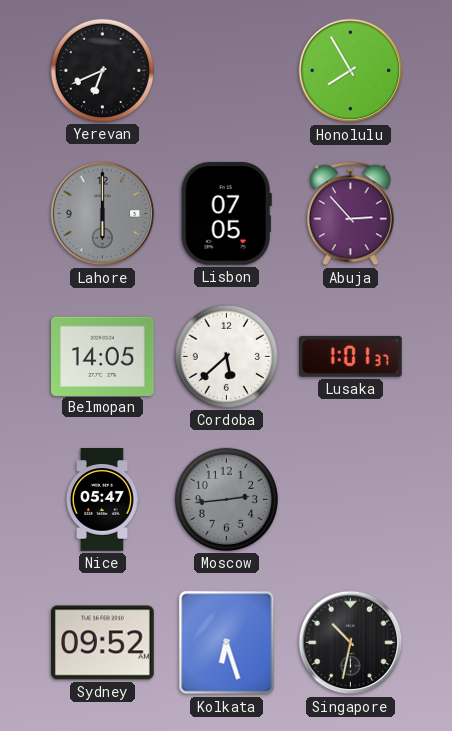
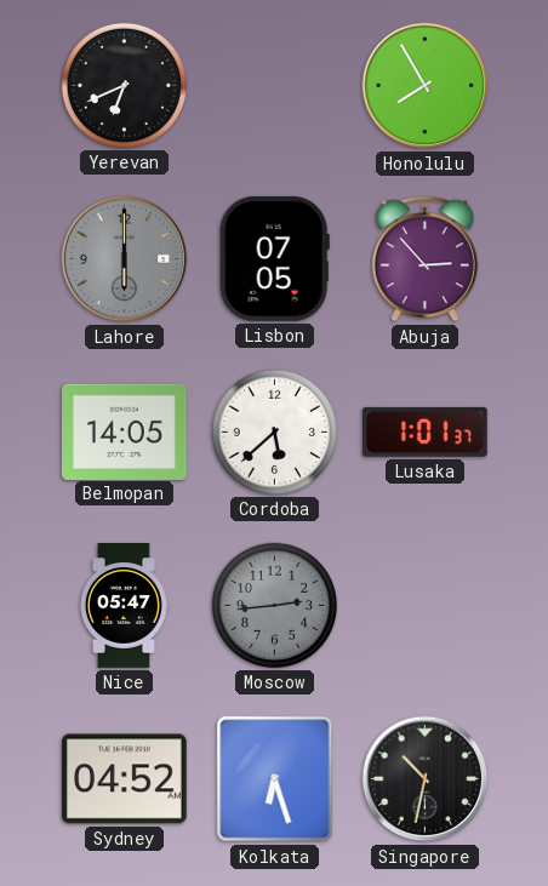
Sydney: 09:52 -> 04:52 (125, 779)
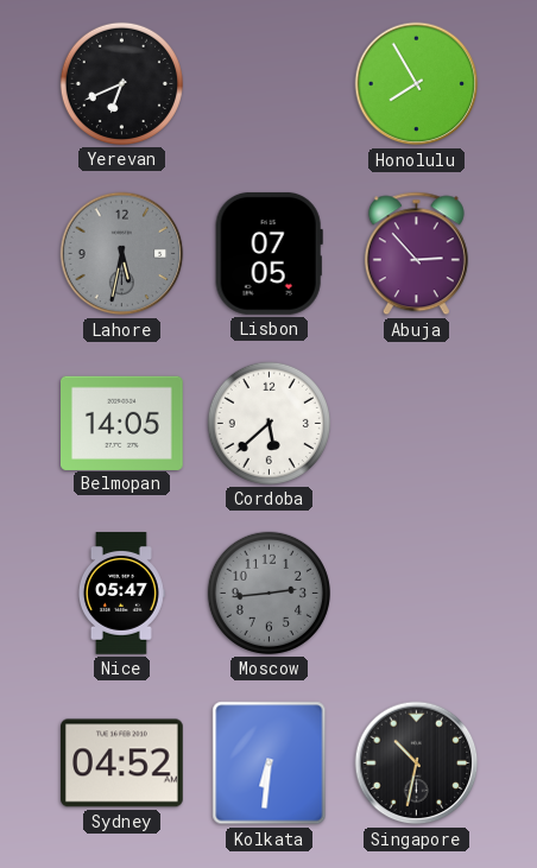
Lahore: 6:00 -> 5:32 (122, 254)
Lusaka: 1:01 -> none (424, 431)
Kolkata: 6:27 -> 6:31 (270, 764)
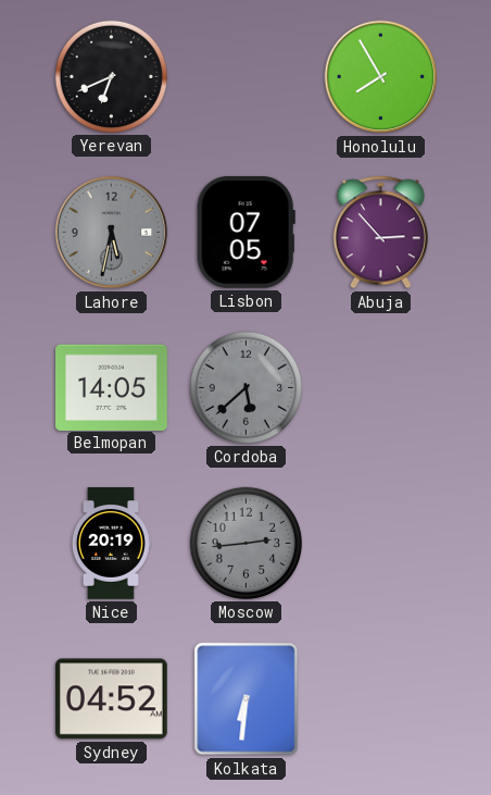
Cordoba dial: white -> grey (246, 387)
Nice: 05:47 -> 20:19 (111, 544)
Singapore: 10:32 -> none (417, 764)
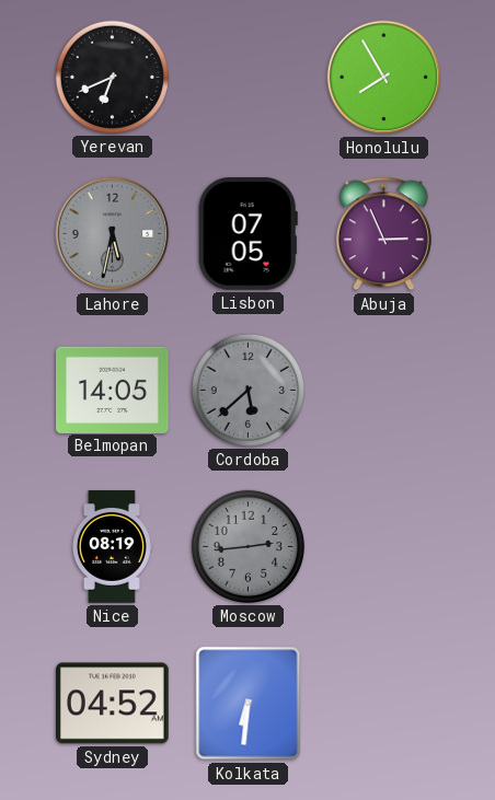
Abuja: 2:53 -> 2:56 (383, 234)
Nice: 20:19 -> 08:19 (112, 547)
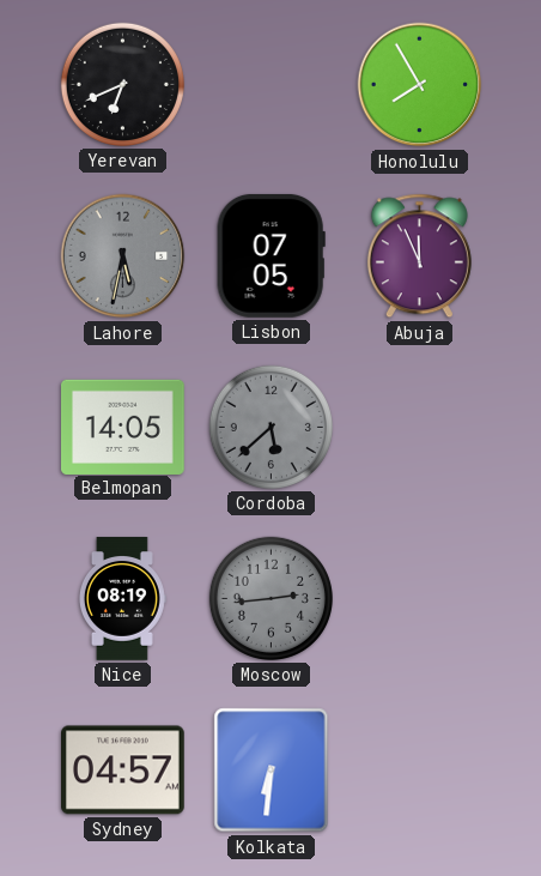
Abuja: 2:56 -> 11:56 (419, 256)
Sydney: 04:52 -> 04:57 (123, 771)
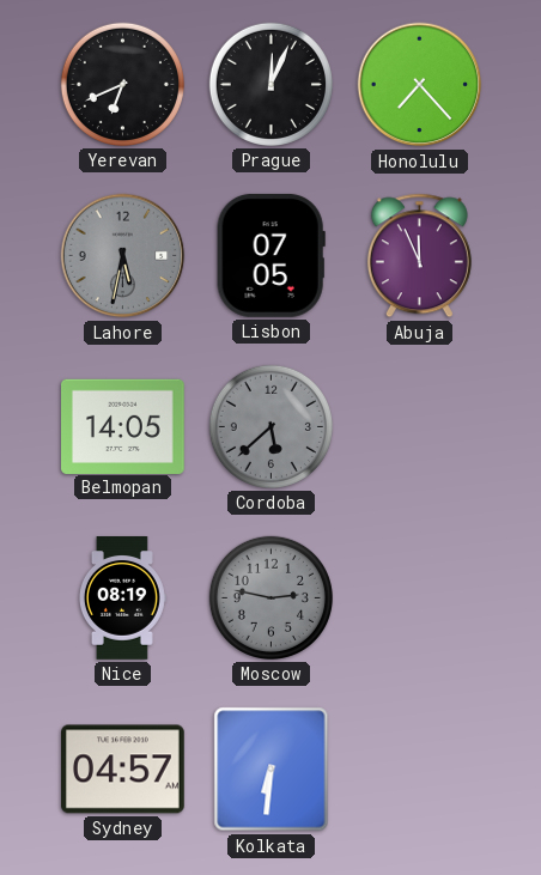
Prague: none -> 12:04 (270, 84)
Honolulu: 7:55 -> 7:23 (420, 85)
Moscow: 2:44 -> 2:47 (270, 597)
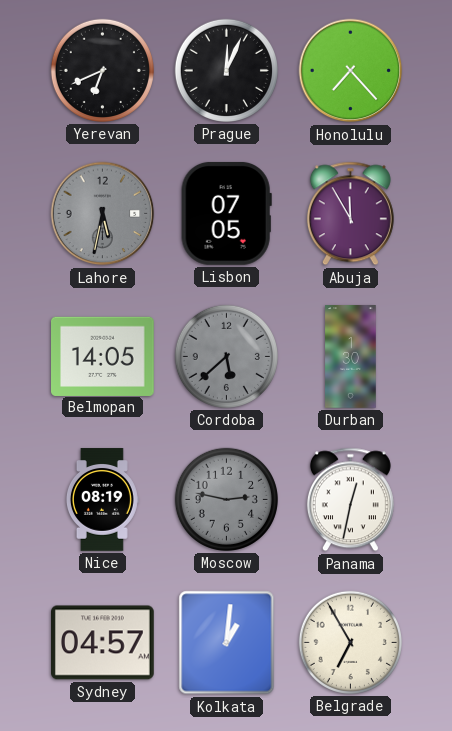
Abuja: 11:56 -> 11:55 (350, 214)
Durban: none -> 1:30 (351, 357)
Panama: none -> 12:32 (350, 500)
Kolkata: 6:31 -> 1:01 (227, 643)
Belgrade: none -> 6:55 (350, 642)
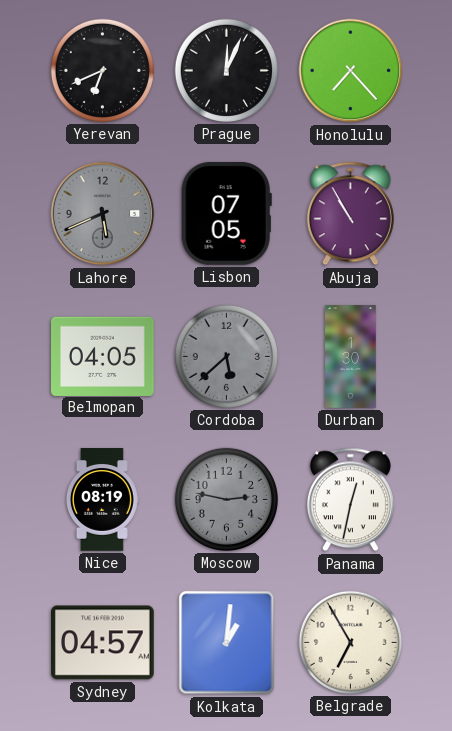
Lahore: 5:32 -> 5:41 (103, 214)
Abuja: 11:55 -> 10:55 (350, 214)
Belmopan: 14:05 -> 04:05 (103, 356)
